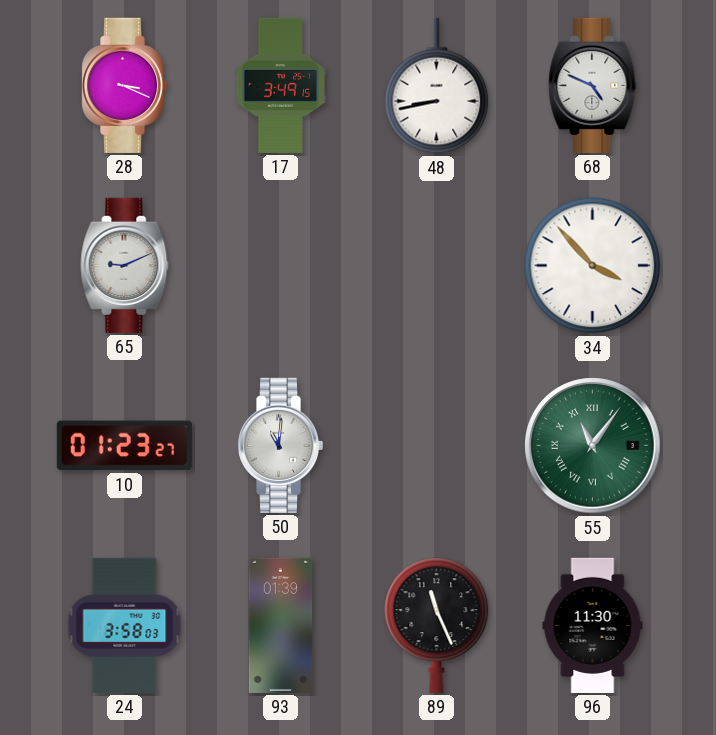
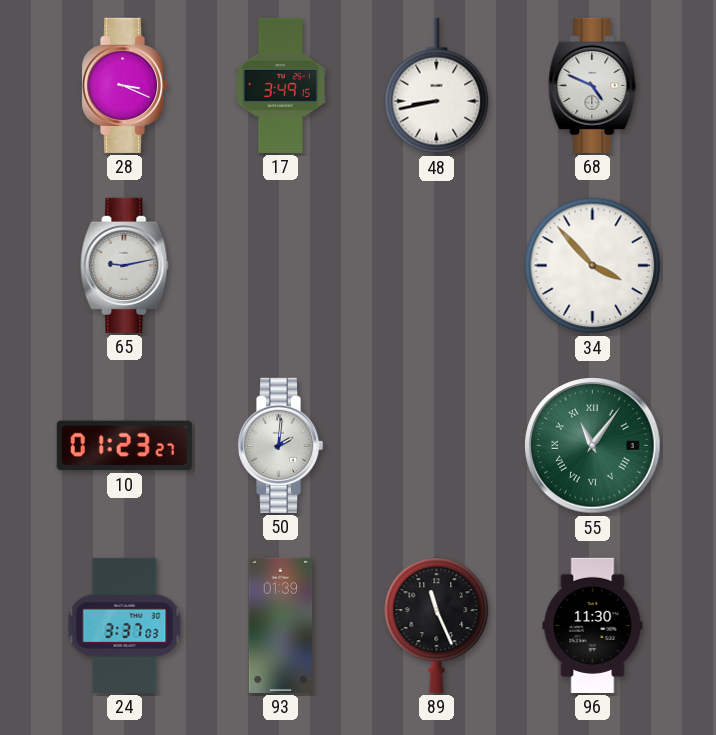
65: 9:11 -> 9:13 (125, 265)
50: 11:01 -> 2:01 (280, 445)
24: 3:58 -> 3:37 (125, 625)
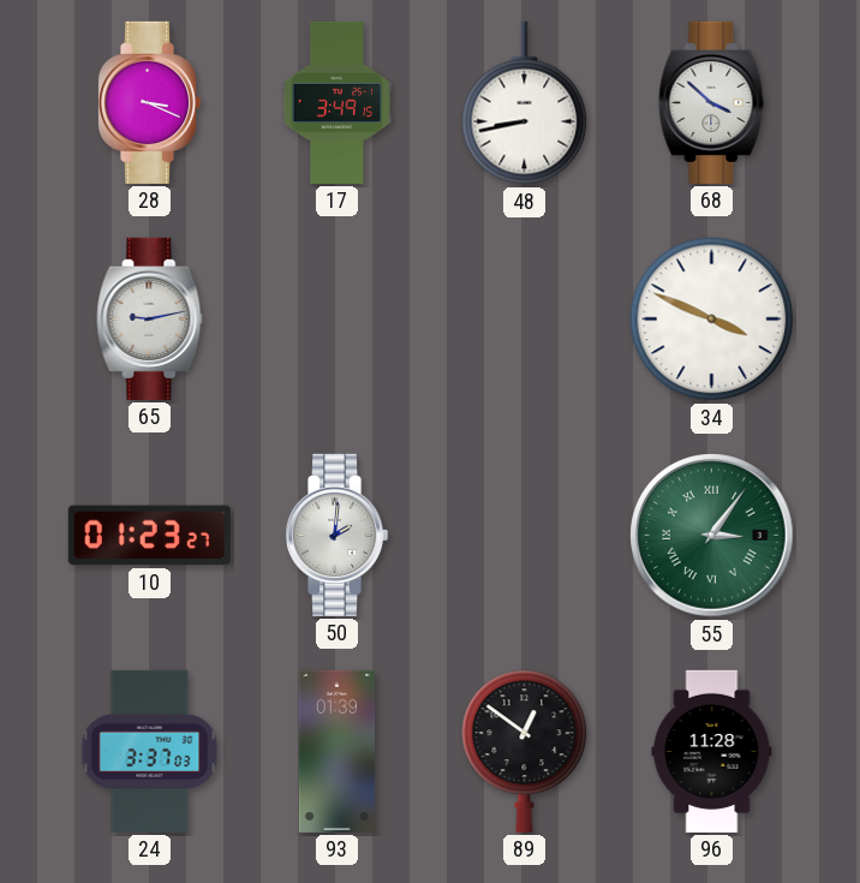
68: 4:49 -> 3:52 (712, 102)
34: 3:53 -> 3:49 (712, 320)
55: 11:06 -> 3:06 (712, 536)
89: 11:26 -> 12:51 (525, 751)
96: 11:30 -> 11:28 (712, 751)
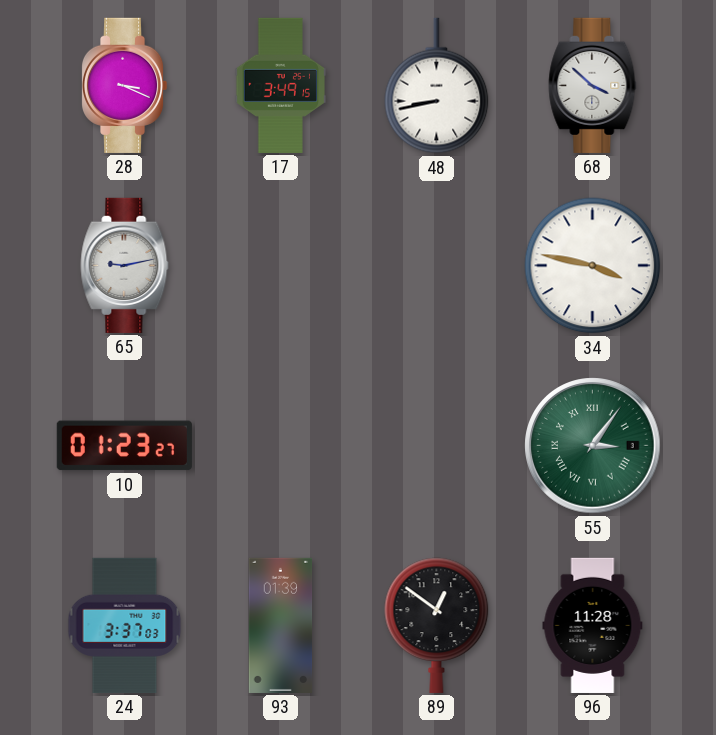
34: 3:49 -> 3:47 (593, 266)
50: 2:01 -> none (336, 535)
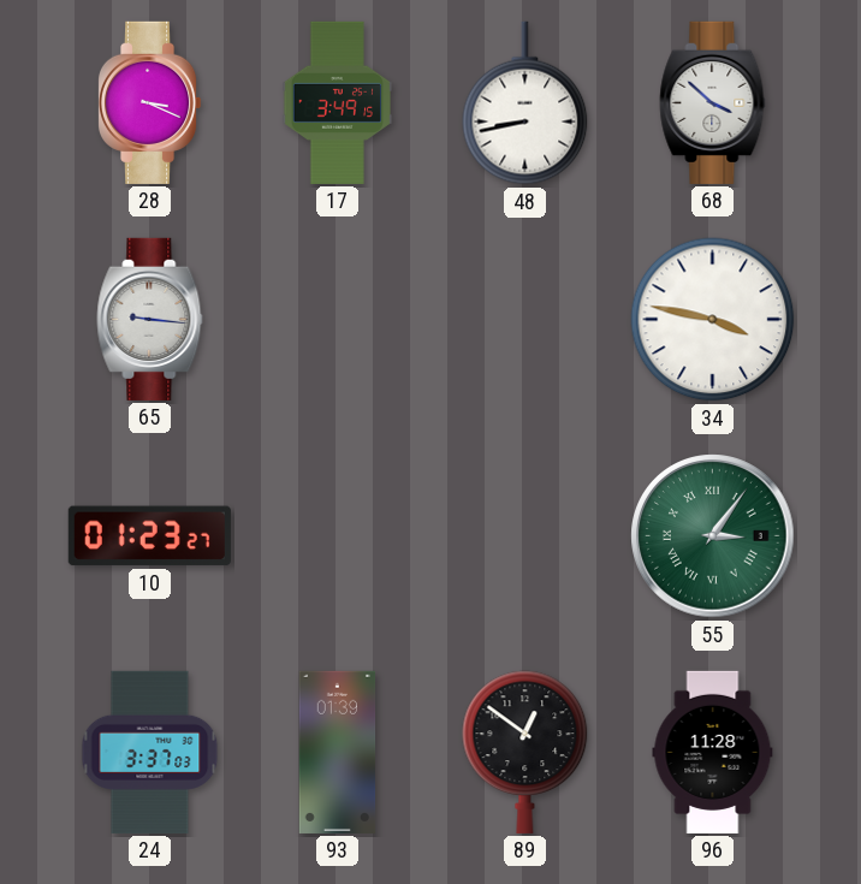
65: 9:13 -> 9:16 (150, 319)
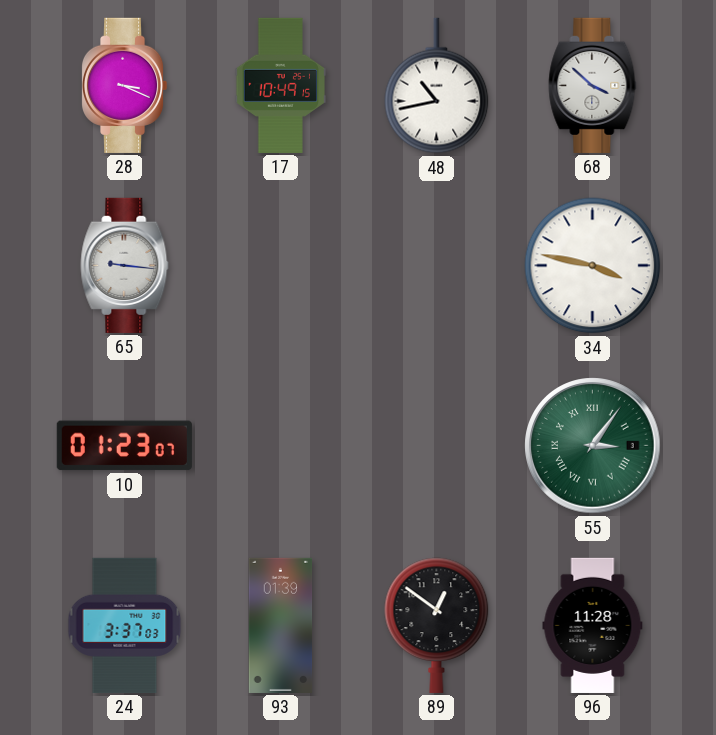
17: 3:49 -> 10:49 (280, 85)
48: 8:43 -> 10:43 (437, 86)
10: 01:23:27 -> 01:23:07 (124, 446)
